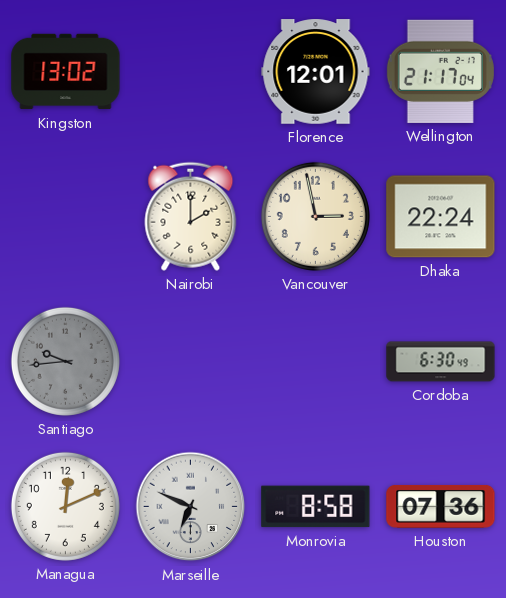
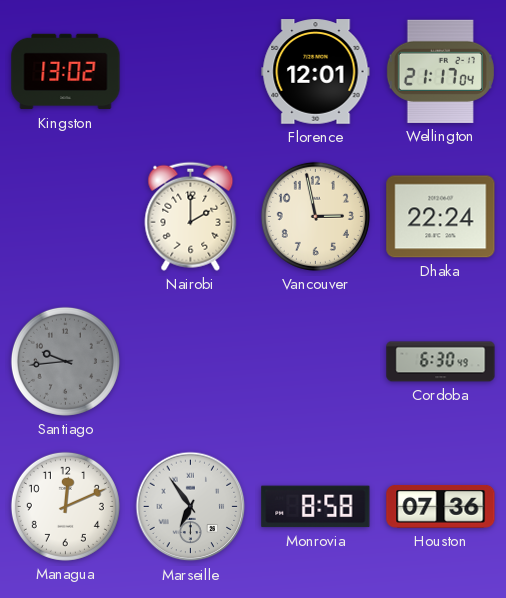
Marseille: 6:49 -> 6:54 (191, 507)
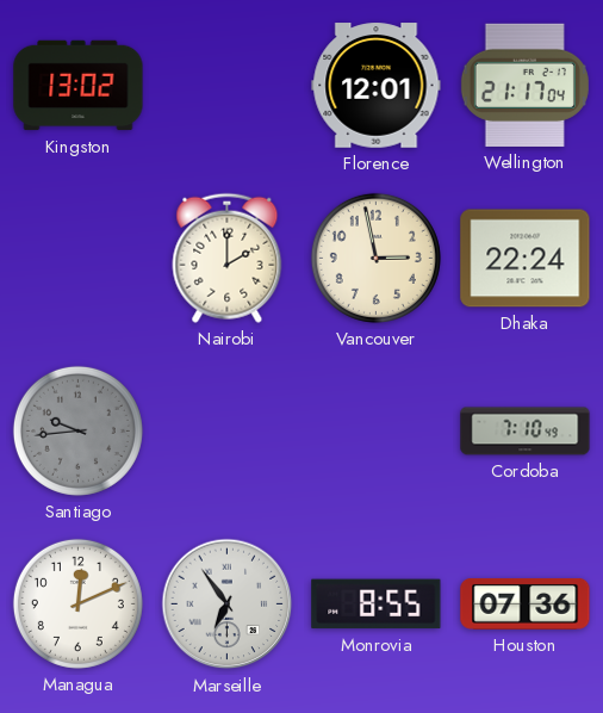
Cordoba: 6:30 -> 7:10 (526, 432)
Monrovia: 8:58 -> 8:55 (377, 604)
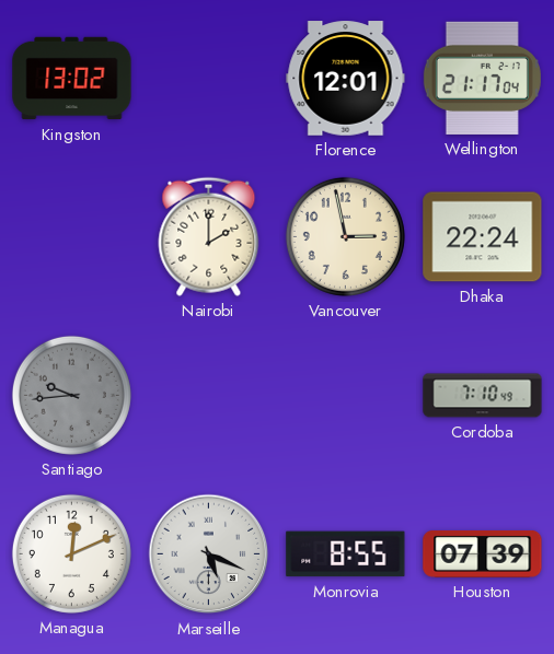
Marseille: 6:54 -> 5:19 (209, 554)
Houston: 07:36 -> 07:39 (483, 554)
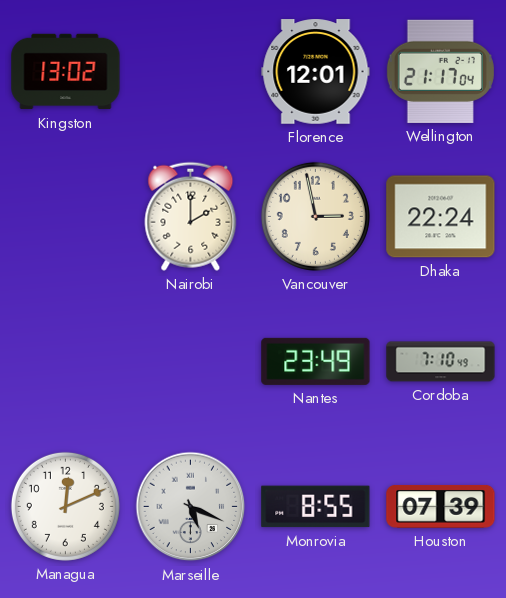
Santiago: 9:44 -> none (71, 395)
Nantes: none -> 23:49 (316, 361)
